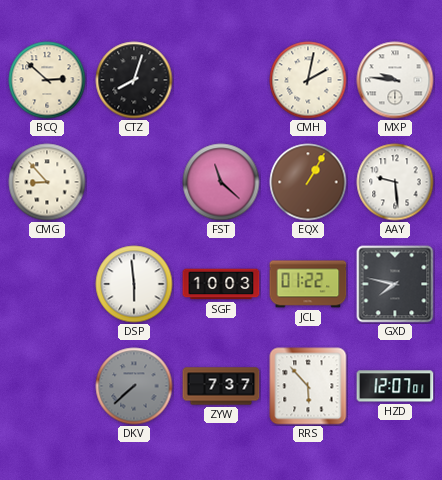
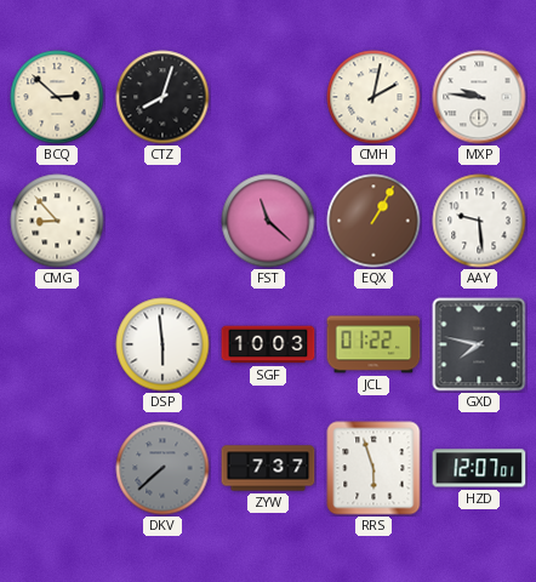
RRS: 5:53 -> 5:57 (374, 468)
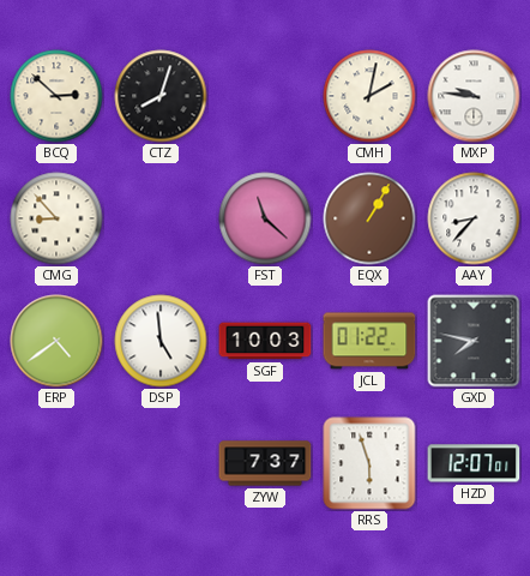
AAY: 9:29 -> 8:37 (474, 218)
ERP: none -> 4:39 (56, 341)
DSP: 5:59 -> 4:59 (161, 341)
DKV: 7:38 -> none (162, 468)
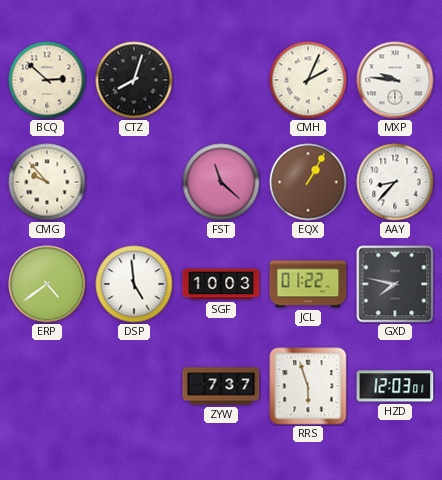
CMH: 2:02 -> 2:04 (308, 80)
CMG: 8:53 -> 9:53 (47, 182)
HZD: 12:07 -> 12:03 (395, 386)
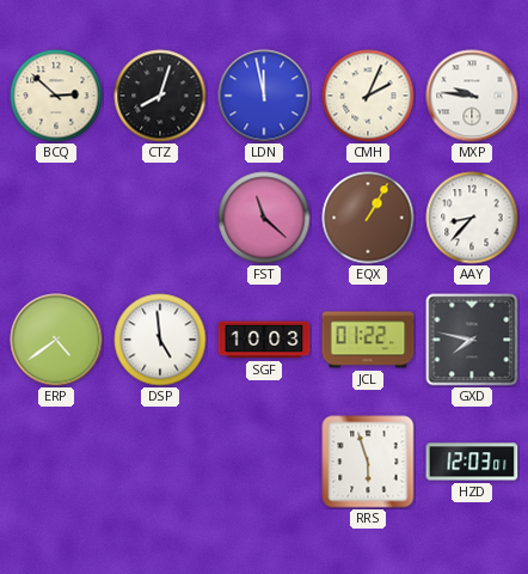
LDN: none -> 11:58 (264, 96)
CMG: 9:53 -> none (47, 182)
ZYW: 7:37 -> none (221, 386)
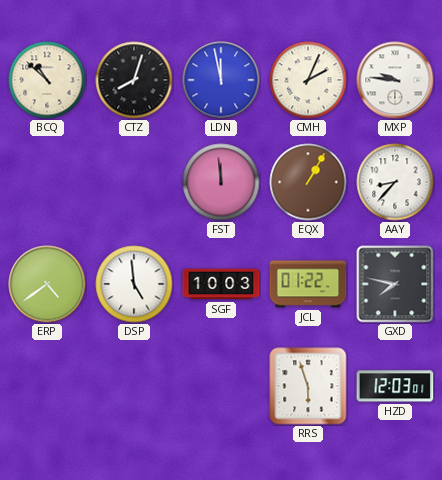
BCQ: 2:52 -> 10:52 (47, 80)
FST: 11:22 -> 11:59 (221, 182)
